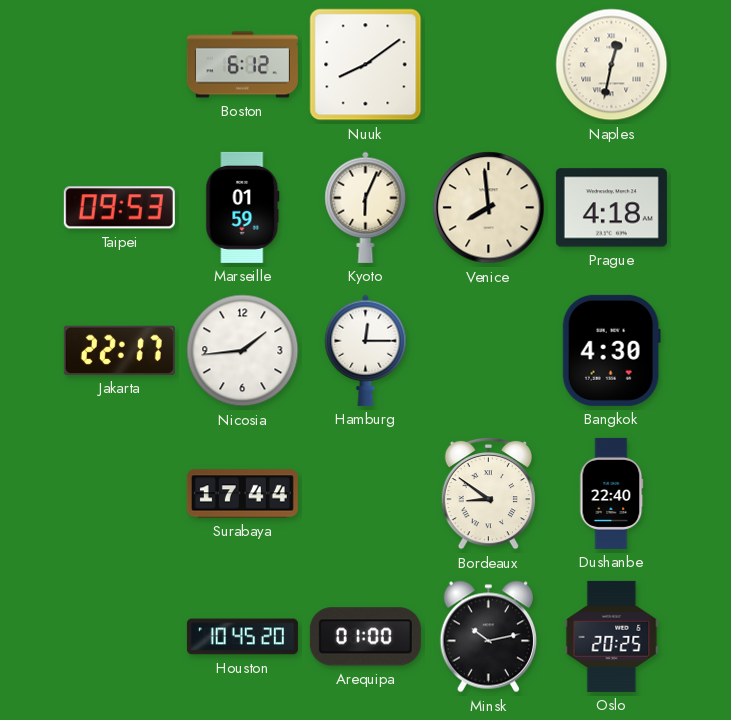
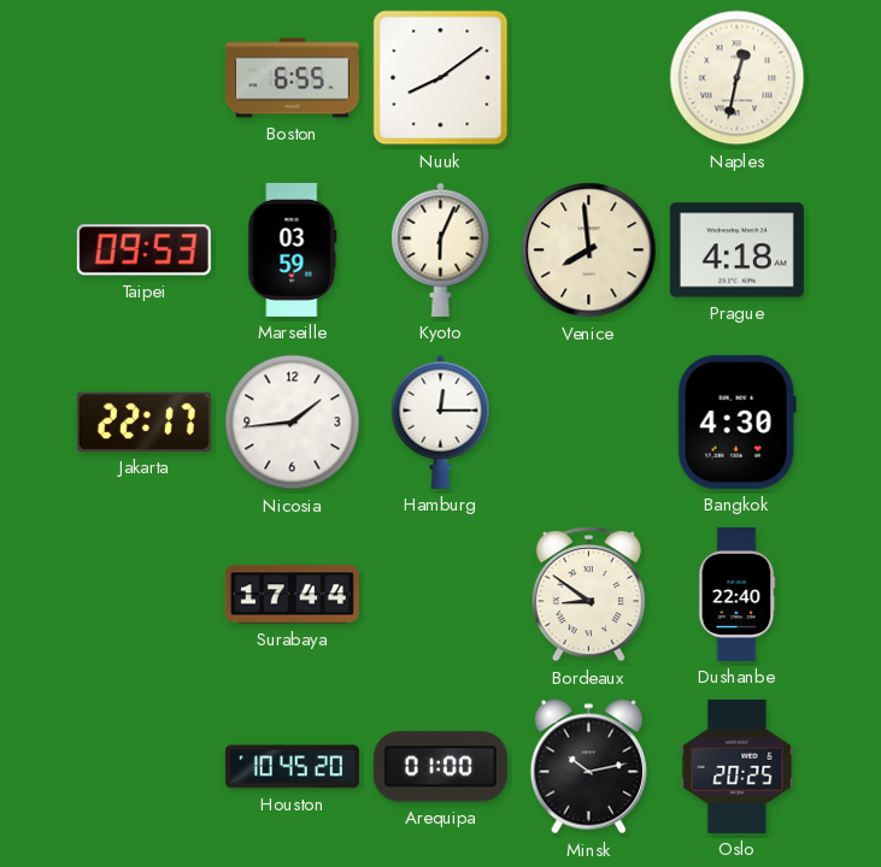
Boston: 6:12 -> 6:55 (292, 78)
Marseille: 01:59 -> 03:59 (293, 249)
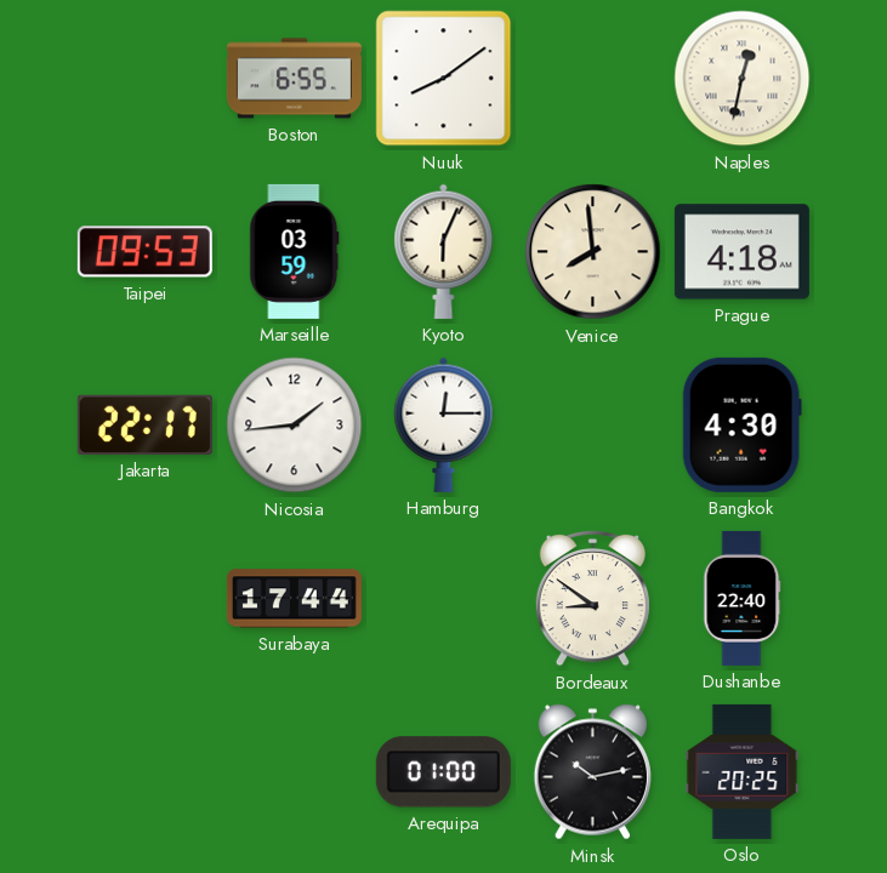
Houston: 10:45 -> none (292, 767)
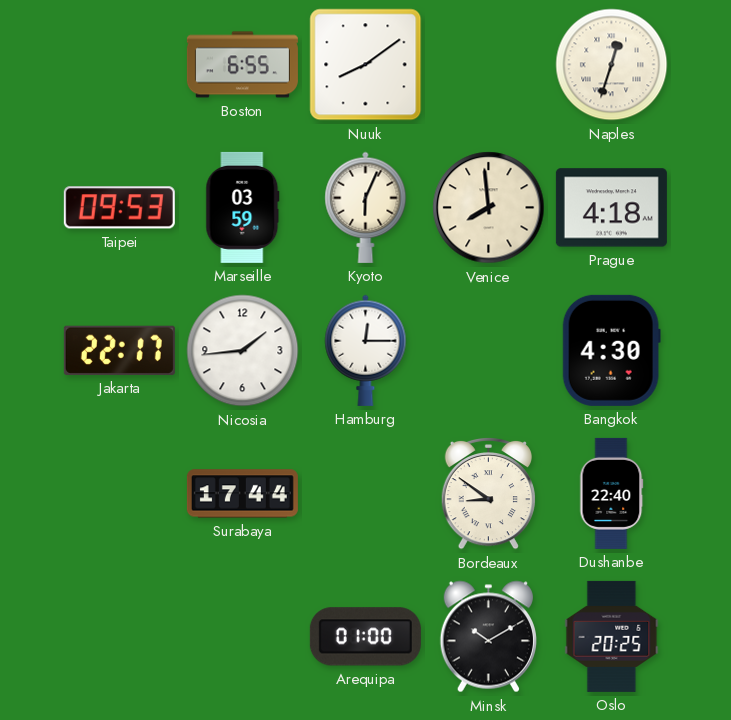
Naples: 12:32 -> 12:33 (612, 65)
Minsk: 10:13 -> 10:10 (488, 637)
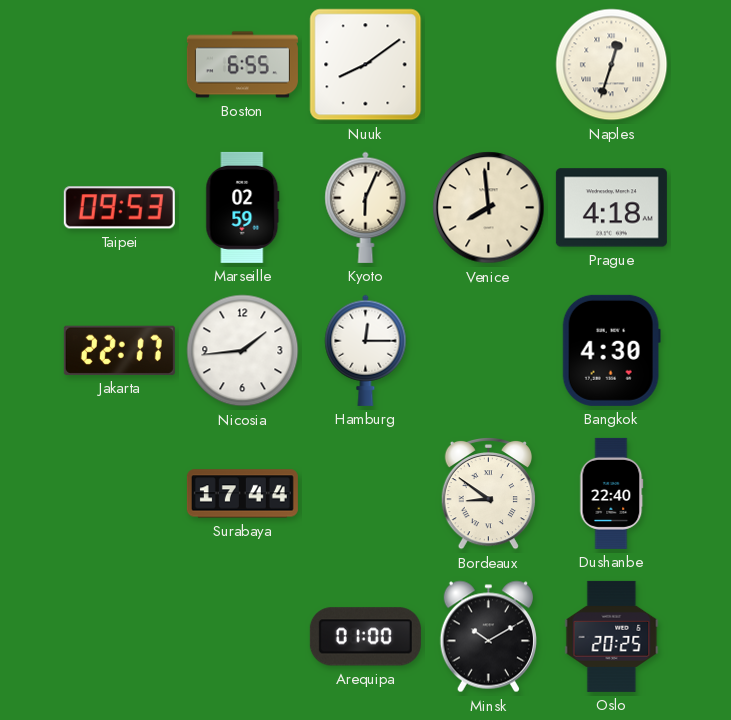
Marseille: 03:59 -> 02:59 (243, 207)
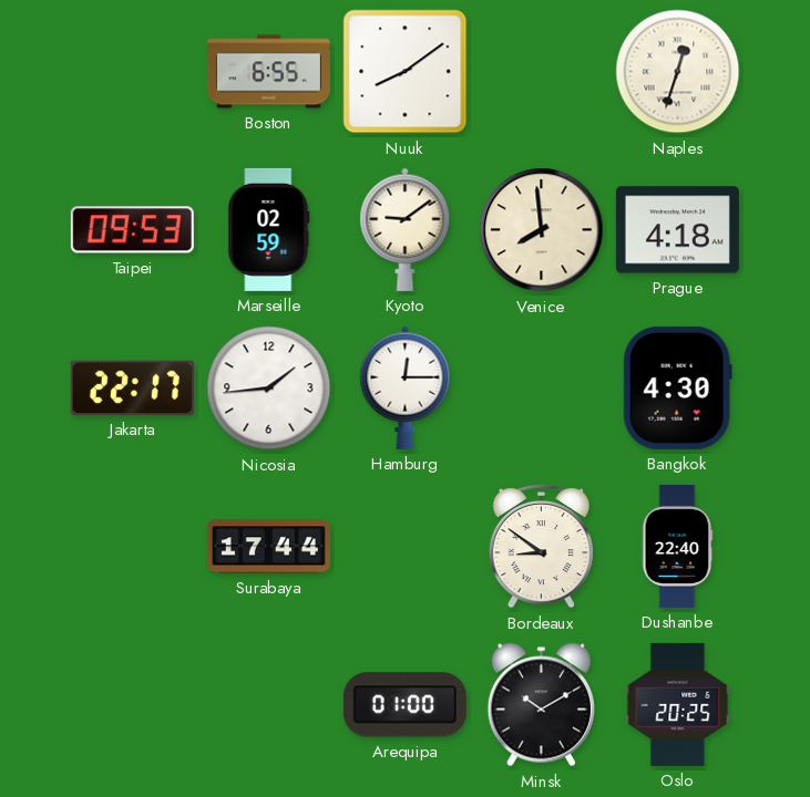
Kyoto: 6:04 -> 9:09 (406, 229)
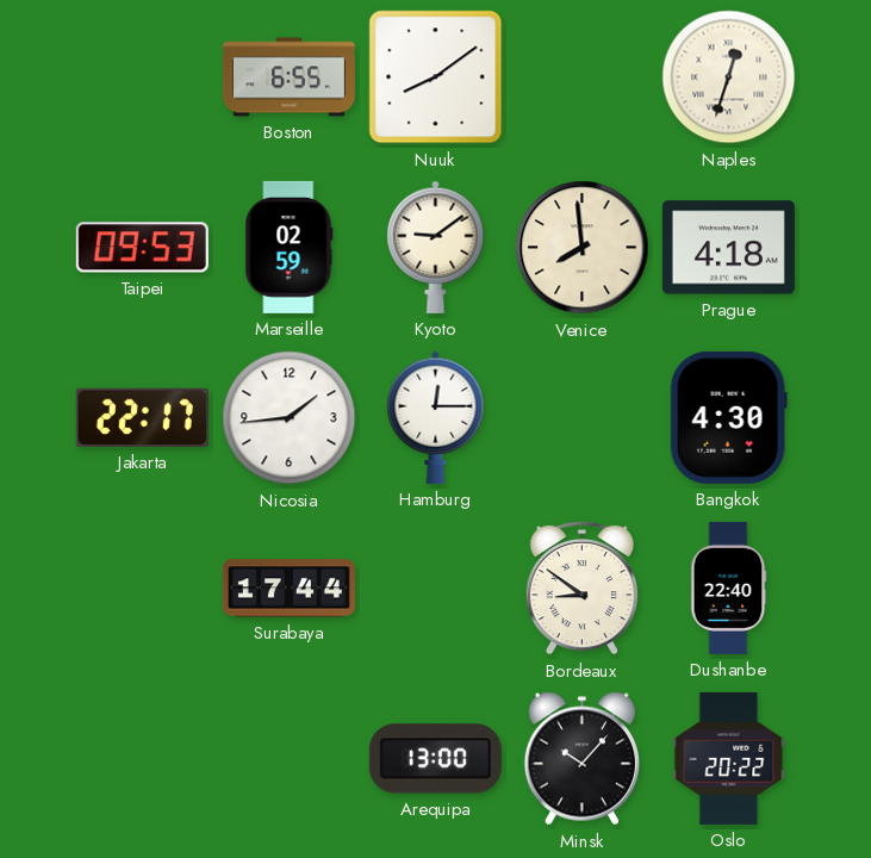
Arequipa: 01:00 -> 13:00 (435, 759)
Minsk: 10:10 -> 10:07 (581, 759)
Oslo: 20:25 -> 20:22 (729, 758)
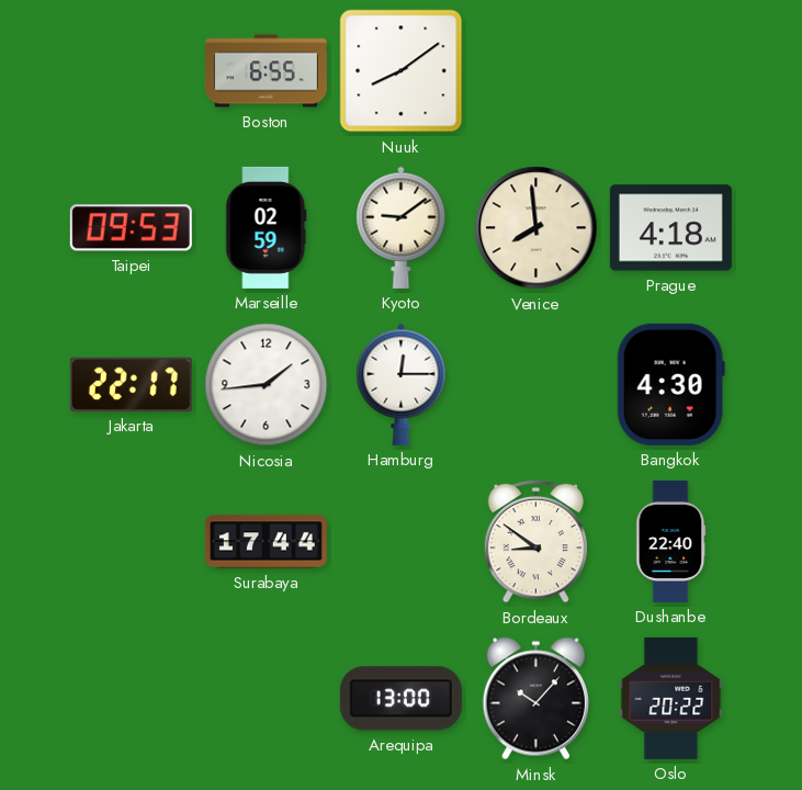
Naples: 12:33 -> none (729, 77)
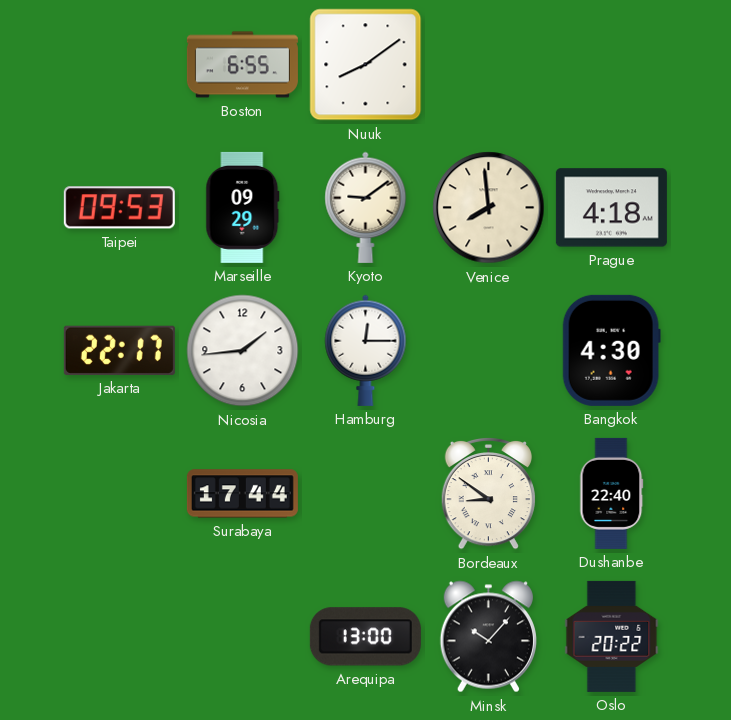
Marseille: 02:59 -> 09:29 (243, 207)
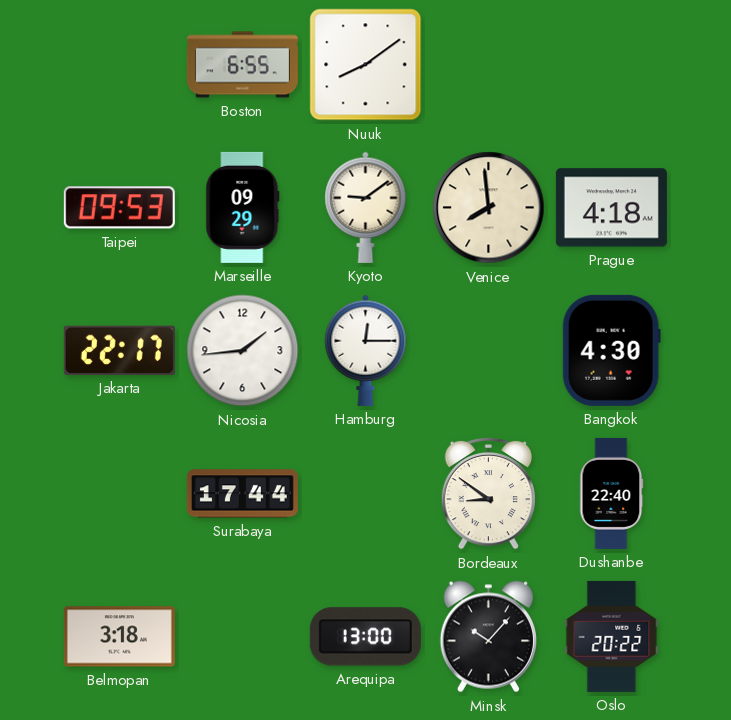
Belmopan: none -> 3:18 (119, 637)
